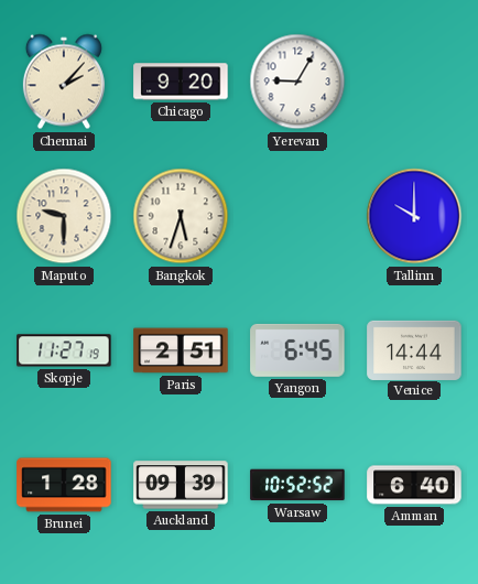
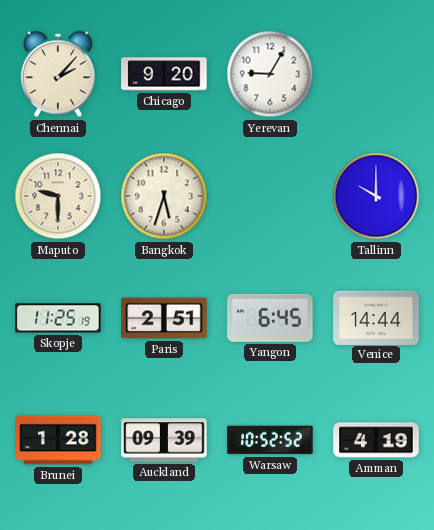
Skopje: 11:27 -> 11:25 (58, 318)
Amman: 6:40 -> 4:19 (376, 440)
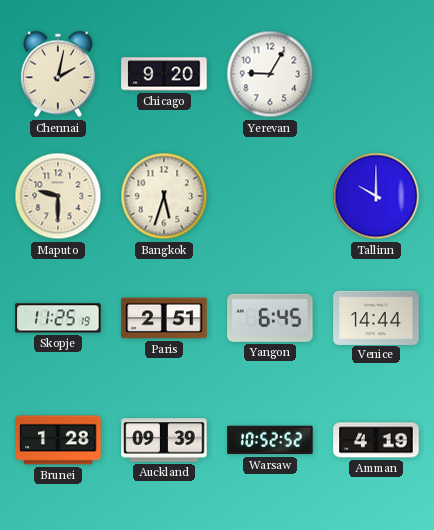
Chennai: 2:07 -> 2:02 (58, 74)
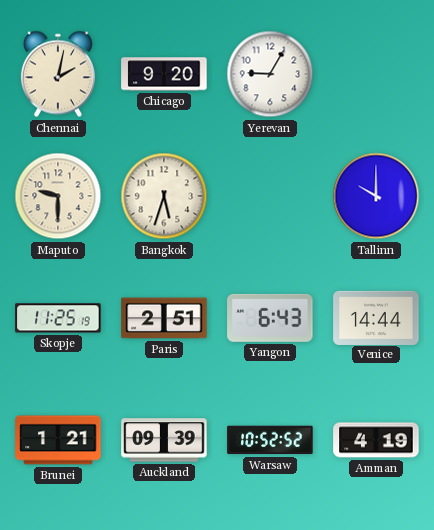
Yangon: 6:45 -> 6:43 (270, 318)
Brunei: 1:28 -> 1:21 (58, 440)
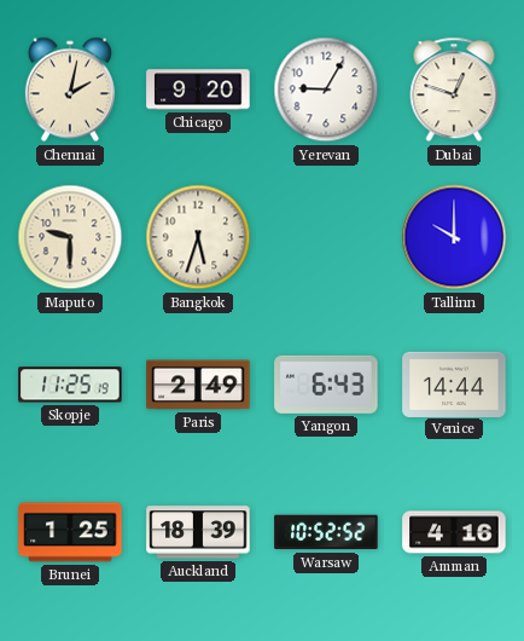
Dubai: none -> 12:48 (454, 89)
Paris: 2:51 -> 2:49 (198, 385)
Brunei: 1:21 -> 1:25 (70, 532)
Auckland: 09:39 -> 18:39 (198, 532)
Amman: 4:19 -> 4:16 (454, 532)
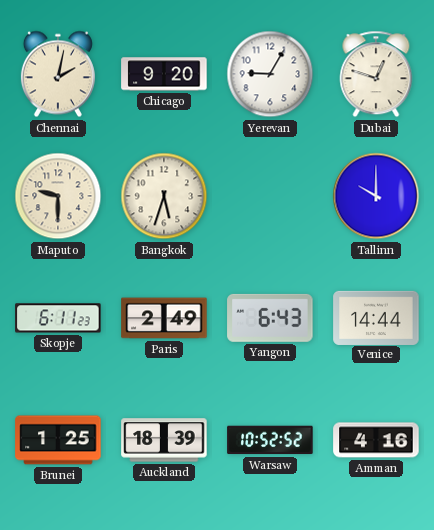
Skopje: 11:25 -> 6:11 (58, 318)
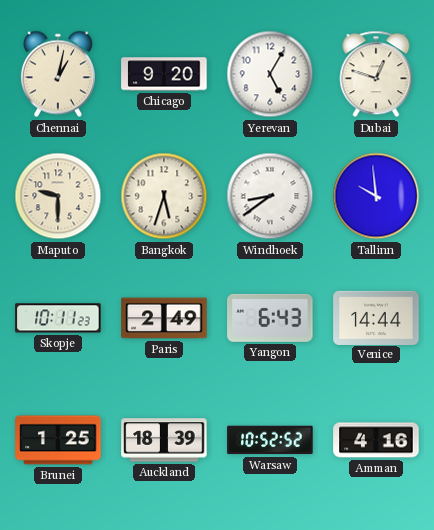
Chennai: 2:02 -> 1:02 (58, 74)
Yerevan: 9:05 -> 5:05 (270, 74)
Windhoek: none -> 8:39 (270, 196)
Tallinn: 10:00 -> 9:59 (376, 196)
Skopje: 6:11 -> 10:11 (58, 318)
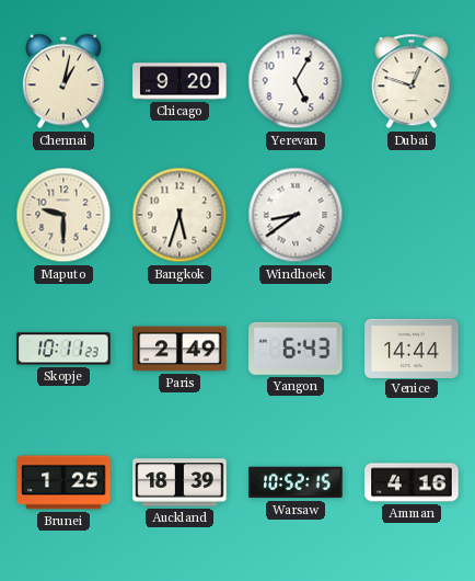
Tallinn: 9:59 -> none (376, 196)
Warsaw: 10:52:52 -> 10:52:15 (296, 482)
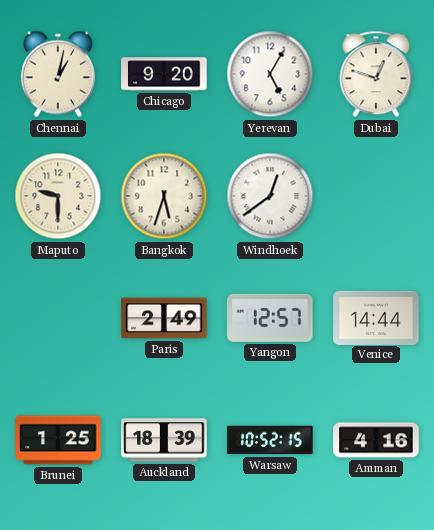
Windhoek: 8:39 -> 12:39 (270, 196)
Skopje: 10:11 -> none (63, 349)
Yangon: 6:43 -> 12:57 (270, 318)
